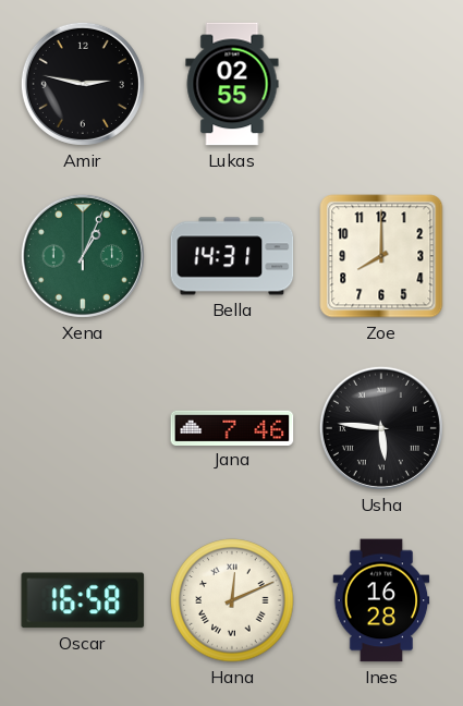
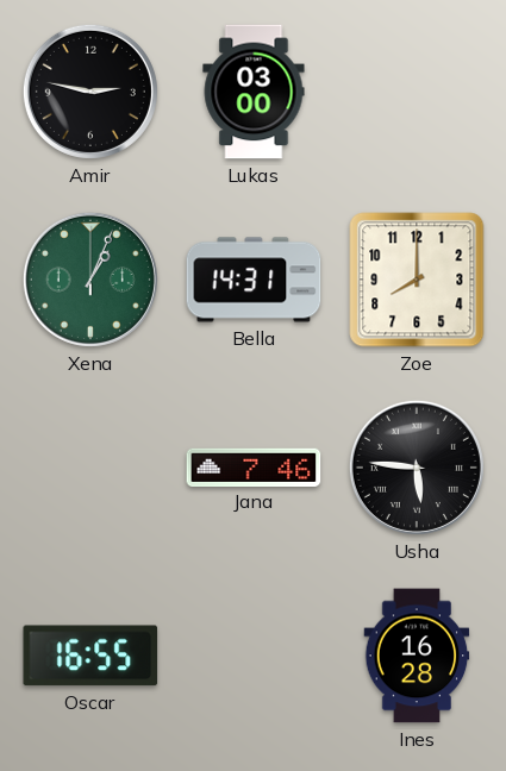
Lukas: 02:55 -> 03:00 (254, 92)
Oscar: 16:58 -> 16:55 (90, 656)
Hana: 12:11 -> none (232, 600)
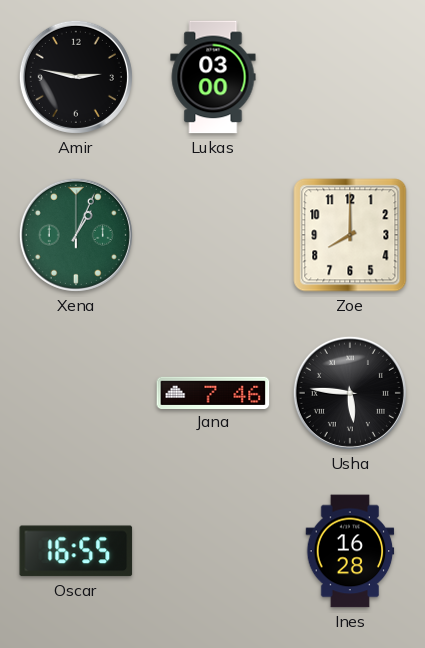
Bella: 14:31 -> none (254, 280)
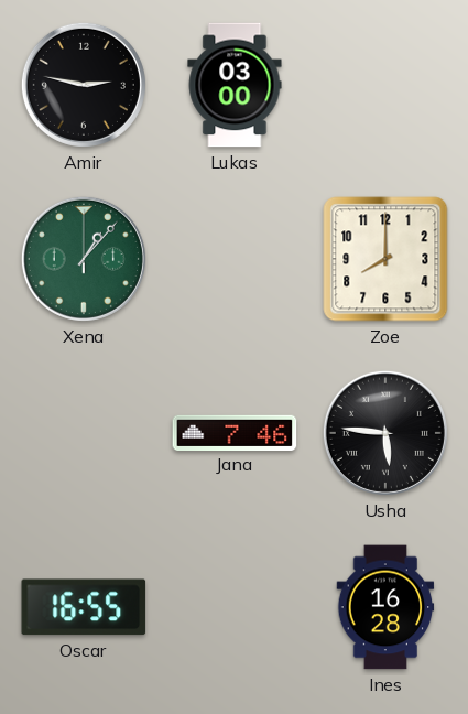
Xena: 1:04 -> 1:07 (84, 259)
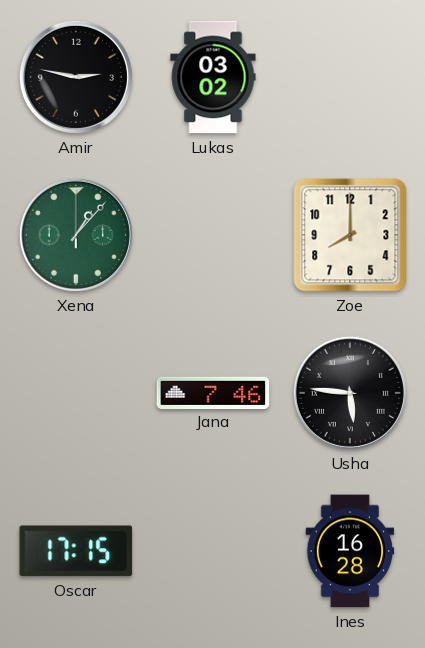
Lukas: 03:00 -> 03:02 (213, 77)
Oscar: 16:55 -> 17:15 (76, 551)
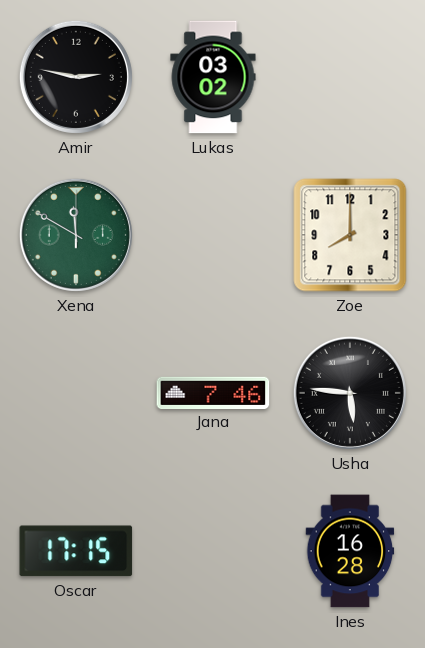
Xena: 1:07 -> 11:50 (76, 235)
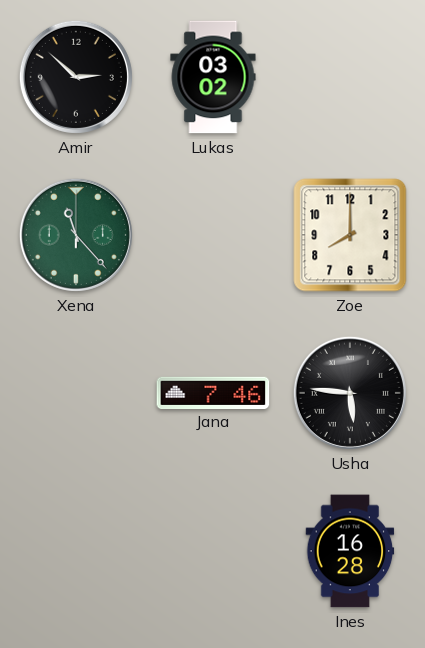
Amir: 2:47 -> 2:52 (76, 77)
Xena: 11:50 -> 11:23 (76, 235)
Oscar: 17:15 -> none (76, 551)
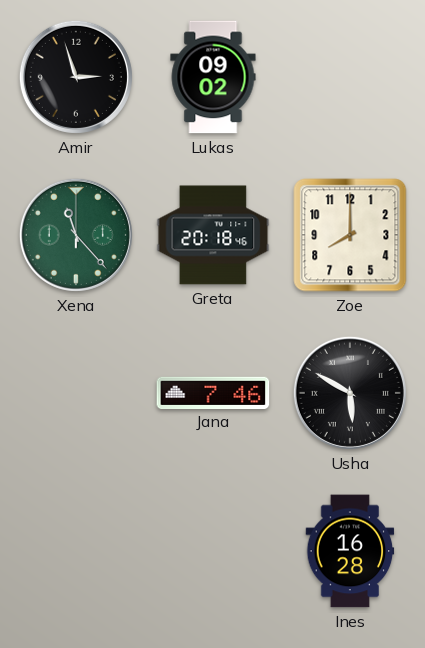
Amir: 2:52 -> 2:57 (76, 77)
Lukas: 03:02 -> 09:02 (213, 77)
Greta: none -> 20:18 (213, 235)
Usha: 5:46 -> 5:50 (350, 393)
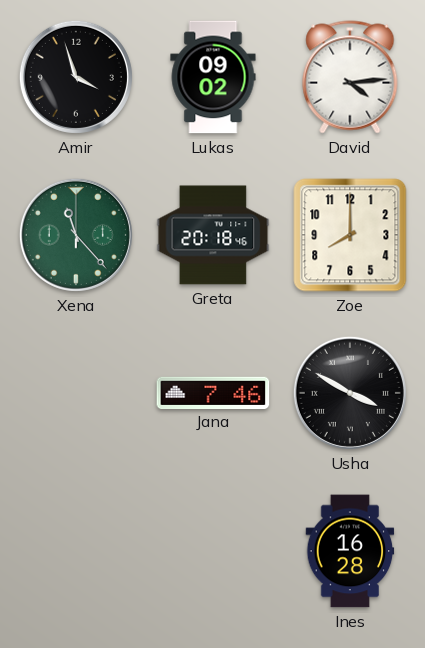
Amir: 2:57 -> 3:57 (76, 77)
David: none -> 4:14 (350, 77)
Usha: 5:50 -> 3:50 (350, 393)
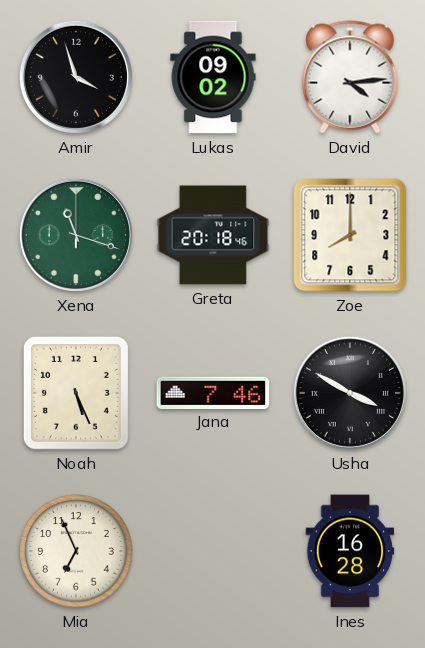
Xena: 11:23 -> 11:18 (76, 235)
Noah: none -> 5:26 (76, 393)
Mia: none -> 6:56 (76, 551)
